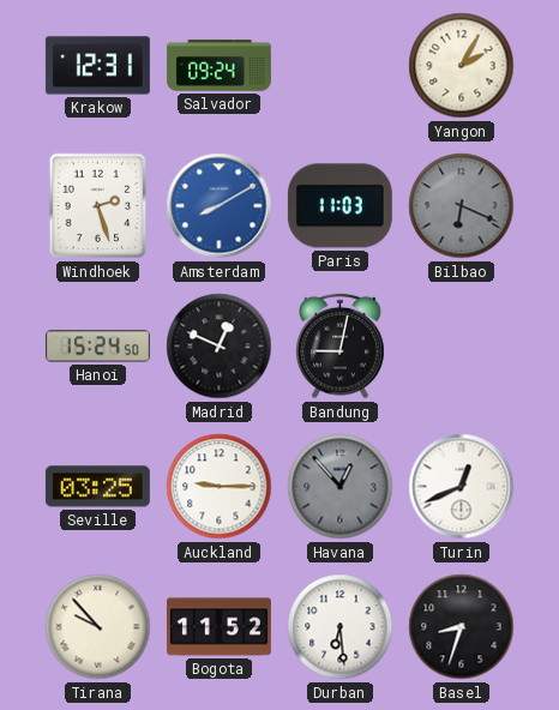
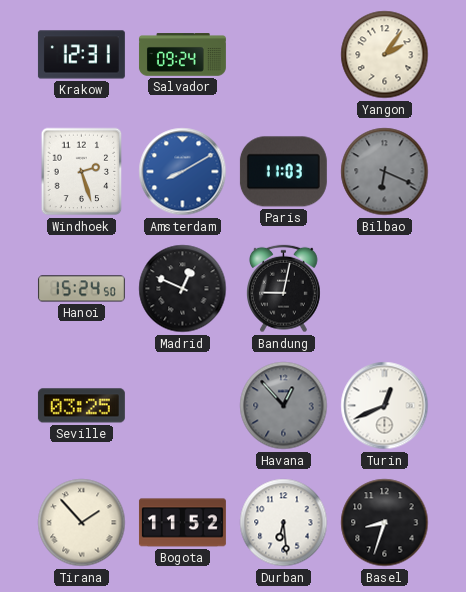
Yangon: 2:05 -> 2:06 (385, 55)
Auckland: 9:15 -> none (220, 487)
Tirana: 9:53 -> 1:53 (82, 523)
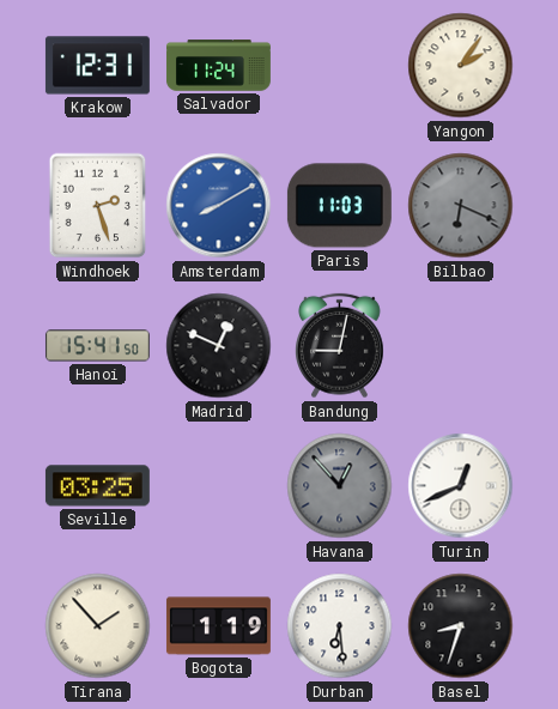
Salvador: 09:24 -> 11:24 (218, 66)
Hanoi: 15:24 -> 15:41 (97, 346)
Bogota: 11:52 -> 1:19 (218, 626)
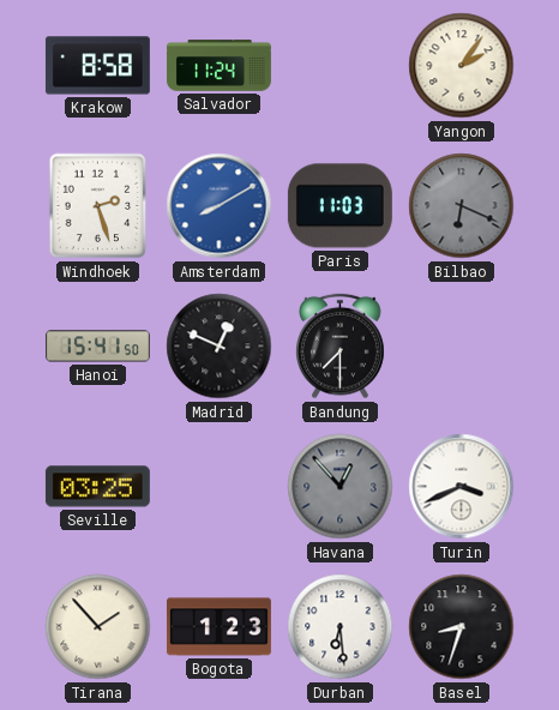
Krakow: 12:31 -> 8:58 (97, 66)
Bandung: 9:02 -> 7:30 (341, 347)
Turin: 12:41 -> 3:41 (462, 487)
Bogota: 1:19 -> 1:23 (218, 627)
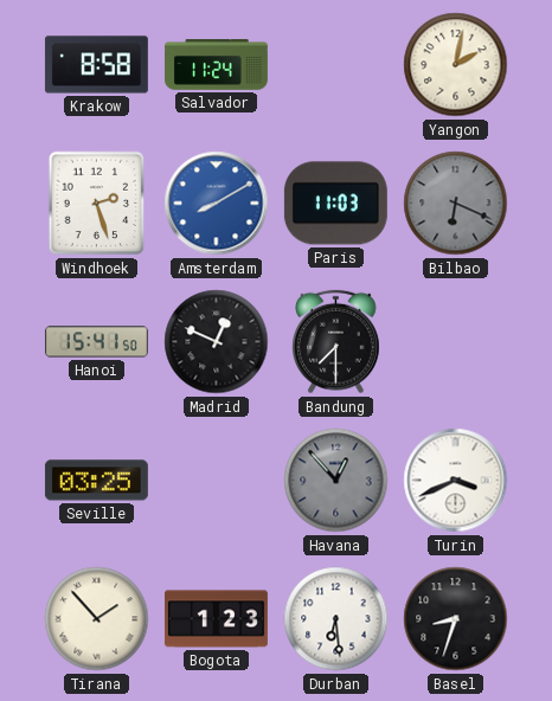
Yangon: 2:06 -> 2:02 (456, 65)
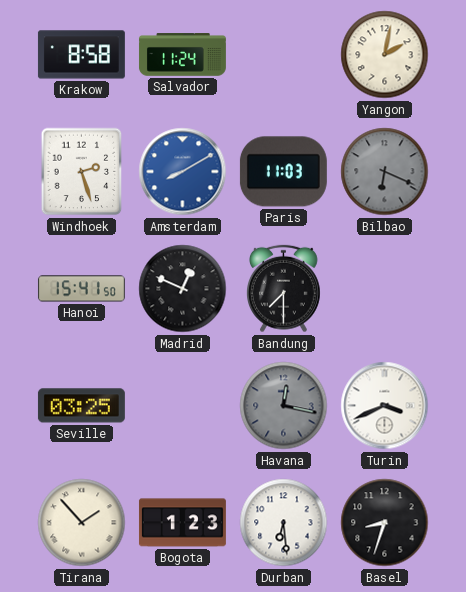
Havana: 12:53 -> 12:17 (284, 406)
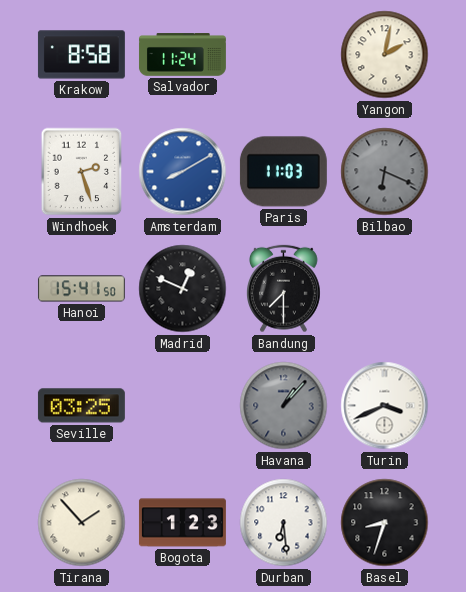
Havana: 12:17 -> 1:07 (284, 406)
